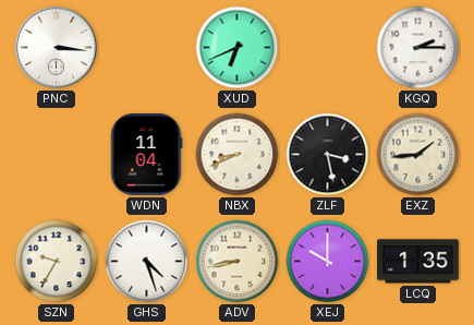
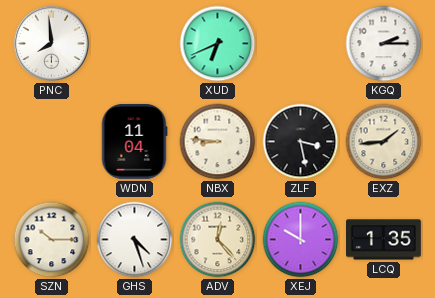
PNC: 3:16 -> 7:59 (52, 44)
NBX: 8:41 -> 8:46 (218, 142)
SZN: 9:35 -> 10:15 (52, 240)
ADV: 8:43 -> 12:23 (218, 240)
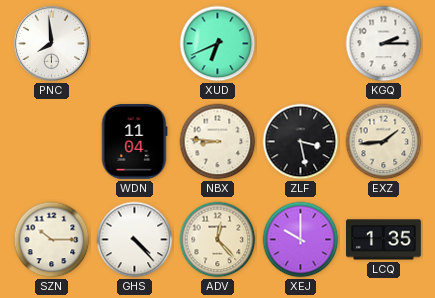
GHS: 4:27 -> 4:23 (135, 240)
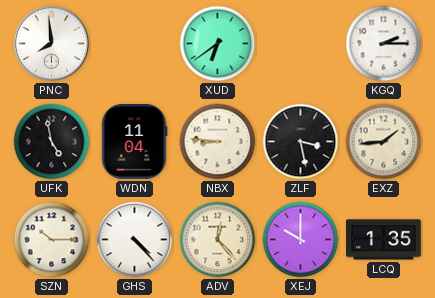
XUD: 6:41 -> 6:39 (218, 44)
UFK: none -> 4:58 (52, 142)
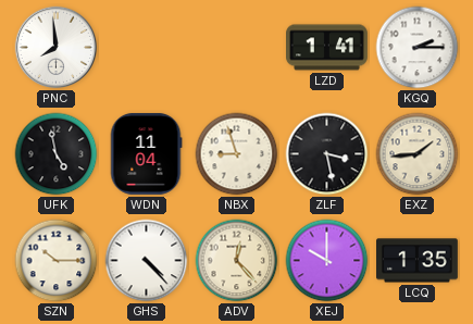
XUD: 6:39 -> none (218, 44)
LZD: none -> 1:41 (327, 48)
NBX: 8:46 -> 8:57 (237, 154)
